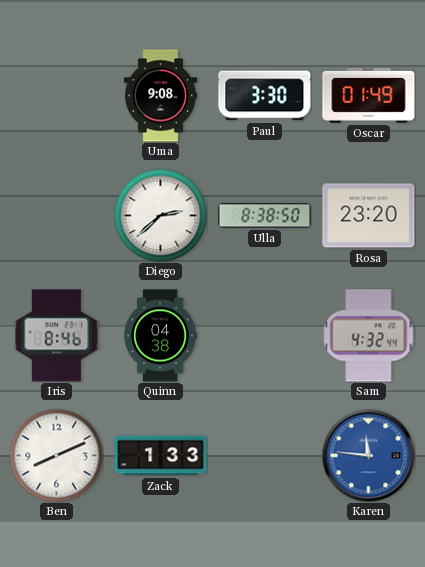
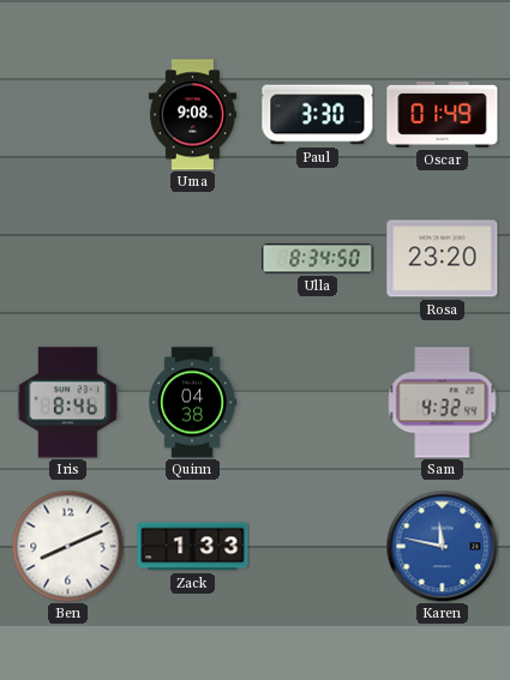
Diego: 2:38 -> none (160, 215)
Ulla: 8:38 -> 8:34 (318, 259)
Karen: 11:46 -> 11:47 (442, 546)
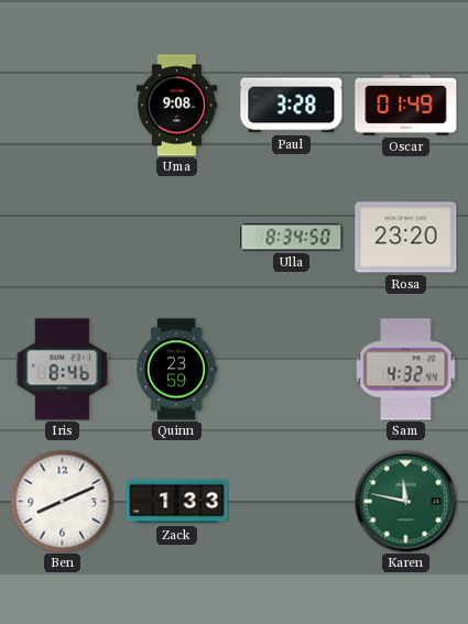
Paul: 3:30 -> 3:28 (292, 106)
Quinn: 04:38 -> 23:59 (177, 370)
Karen dial: blue -> green (405, 501)
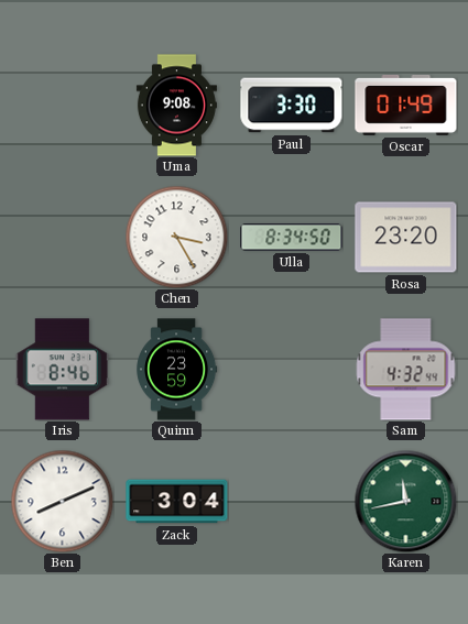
Paul: 3:28 -> 3:30 (292, 106)
Chen: none -> 3:25 (176, 237)
Zack: 1:33 -> 3:04 (177, 502)
Karen: 11:47 -> 11:43 (405, 501)
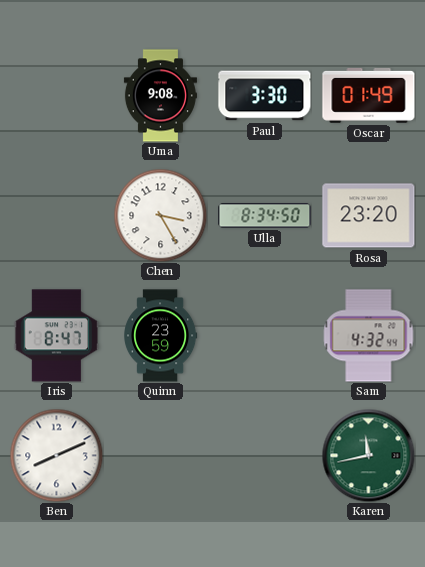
Iris: 8:46 -> 8:47 (57, 336)
Zack: 3:04 -> none (177, 502)
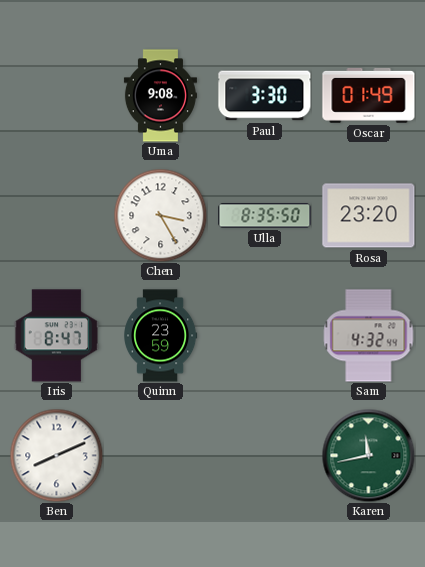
Ulla: 8:34 -> 8:35 (265, 216)
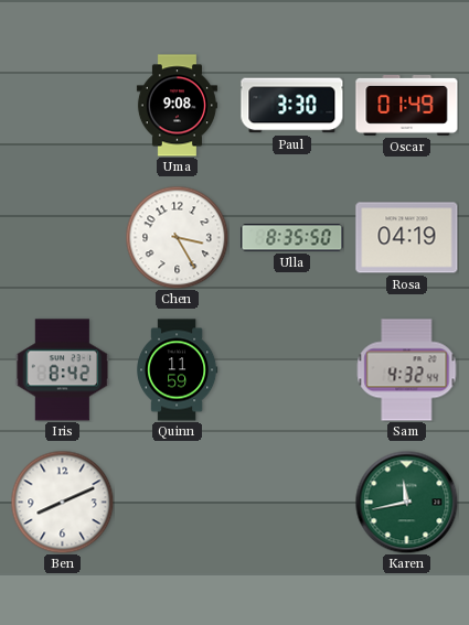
Rosa: 23:20 -> 04:19 (407, 238)
Iris: 8:47 -> 8:42 (63, 370)
Quinn: 23:59 -> 11:59 (178, 370)
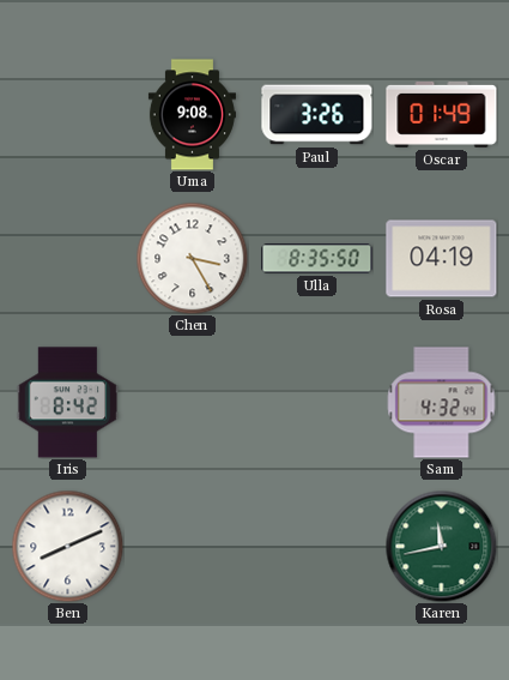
Paul: 3:30 -> 3:26 (317, 115)
Quinn: 11:59 -> none (178, 370)
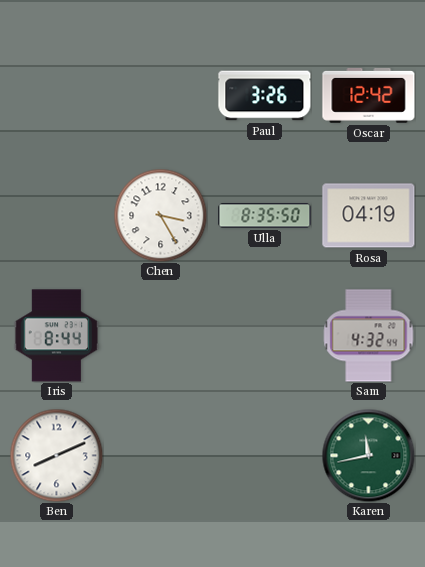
Uma: 9:08 -> none (192, 115)
Oscar: 01:49 -> 12:42 (369, 95)
Iris: 8:42 -> 8:44 (57, 336)
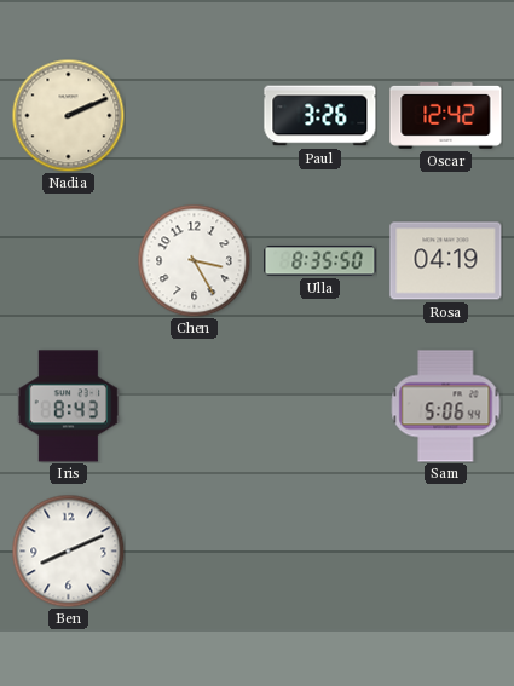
Nadia: none -> 2:11 (68, 115)
Iris: 8:44 -> 8:43 (69, 407)
Sam: 4:32 -> 5:06 (446, 407)
Karen: 11:43 -> none (368, 455)
